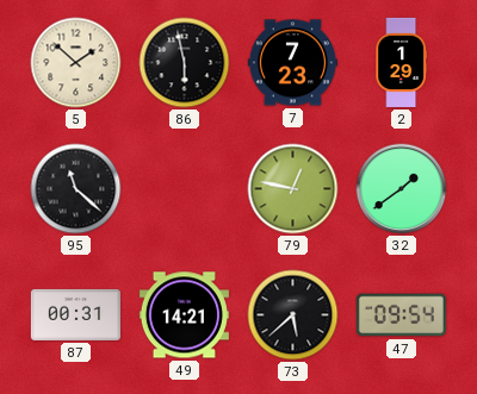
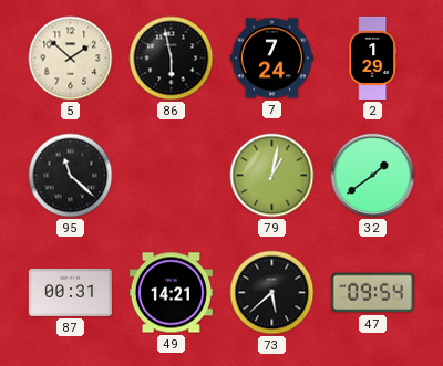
7: 7:23 -> 7:24 (271, 59)
79: 12:47 -> 1:02 (272, 176)
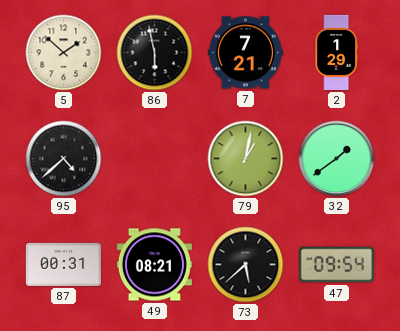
7: 7:24 -> 7:21 (245, 53)
95: 11:22 -> 4:38 (64, 159)
49: 14:21 -> 08:21 (154, 265)
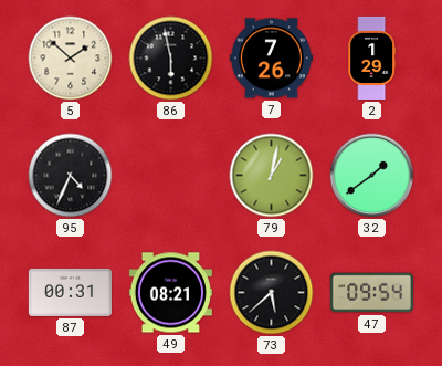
7: 7:21 -> 7:26 (271, 59)
95: 4:38 -> 4:34 (71, 176)
